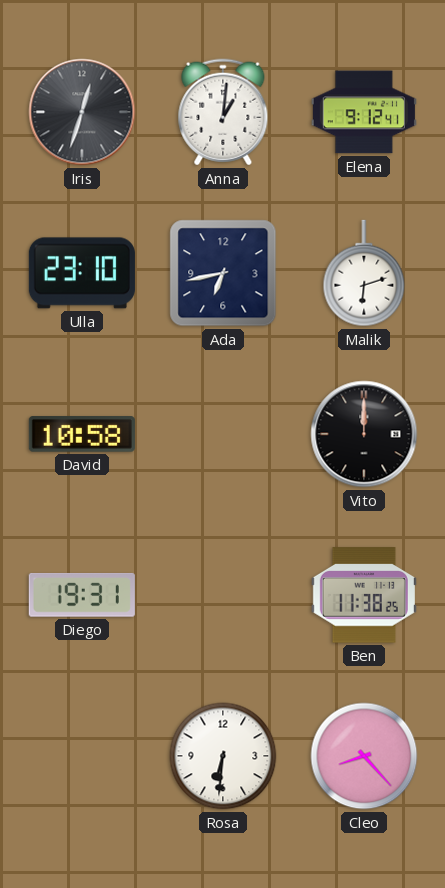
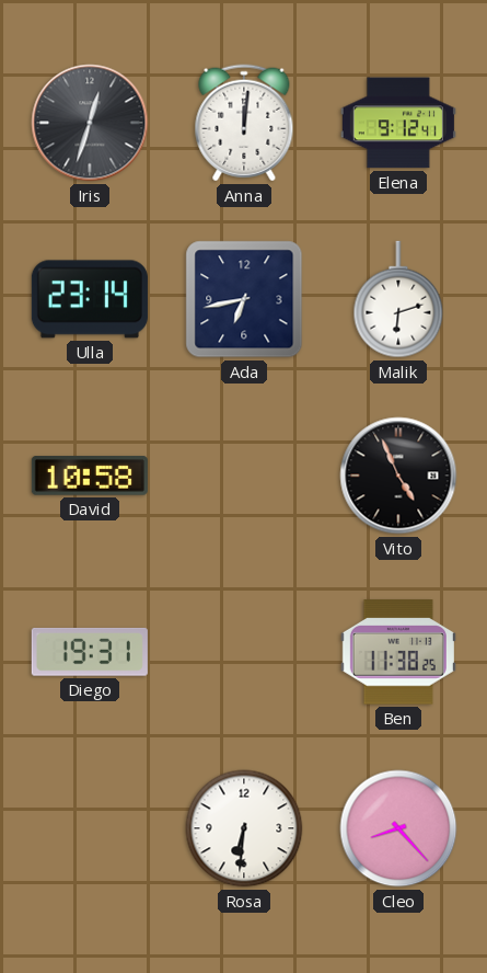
Anna: 1:01 -> 12:01 (244, 123)
Ulla: 23:10 -> 23:14 (90, 299)
Vito: 12:00 -> 4:56 (398, 476)
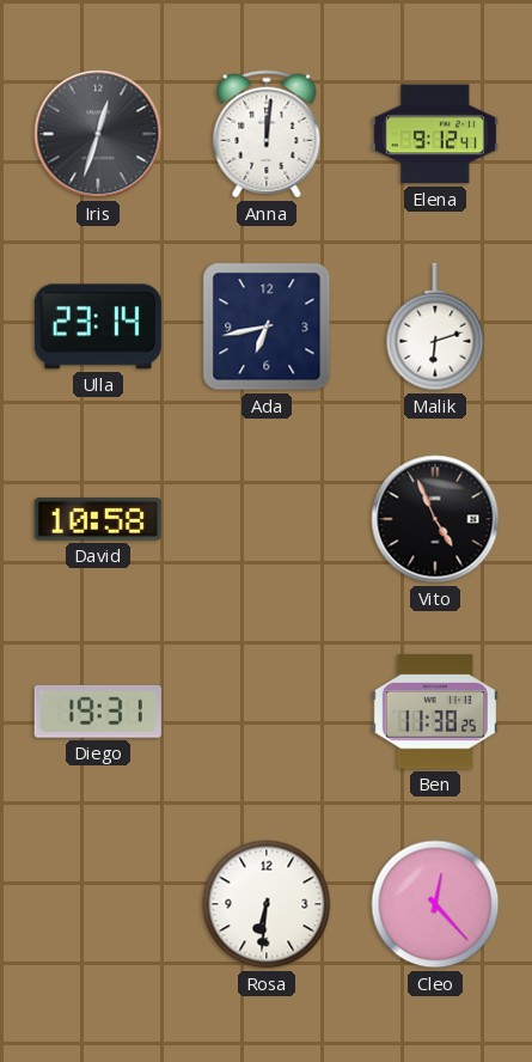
Cleo: 8:23 -> 12:23 (435, 904)
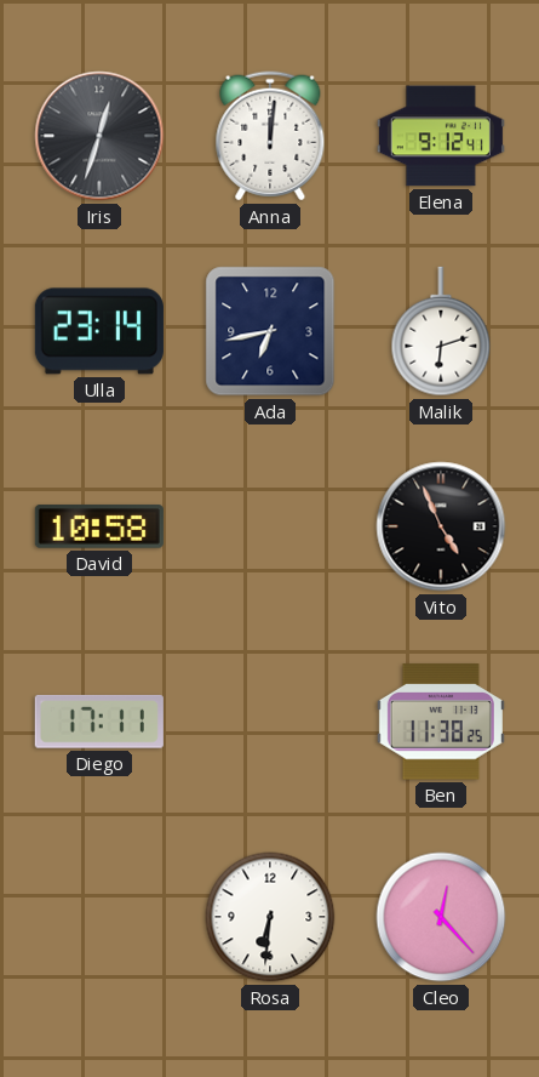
Diego: 19:31 -> 17:11 (99, 722)
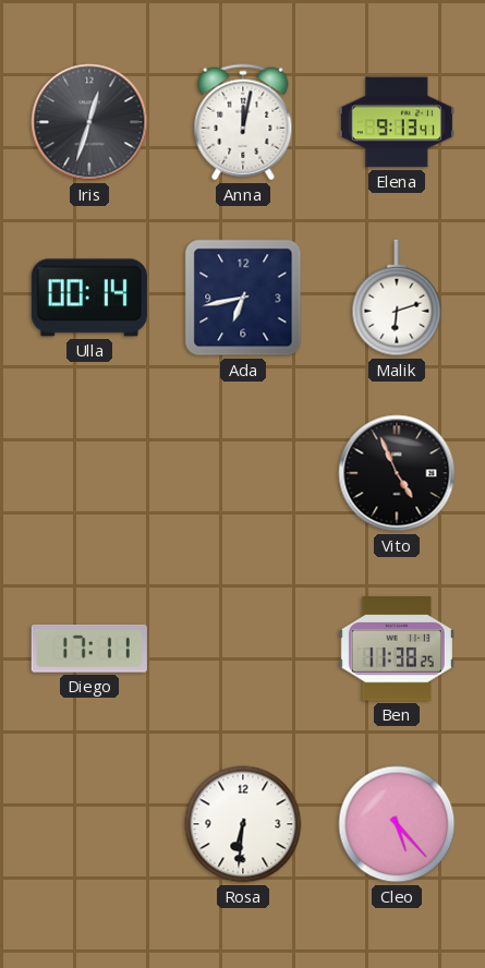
Anna: 12:01 -> 12:02 (243, 122)
Elena: 9:12 -> 9:13 (397, 122)
Ulla: 23:14 -> 00:14 (89, 298)
David: 10:58 -> none (99, 526)
Cleo: 12:23 -> 5:23 (397, 824)
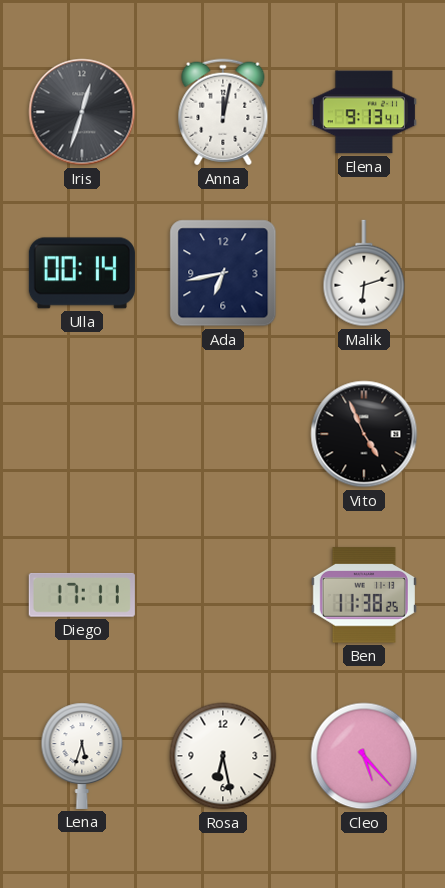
Lena: none -> 5:33 (82, 756)
Rosa: 6:31 -> 6:28 (223, 756)
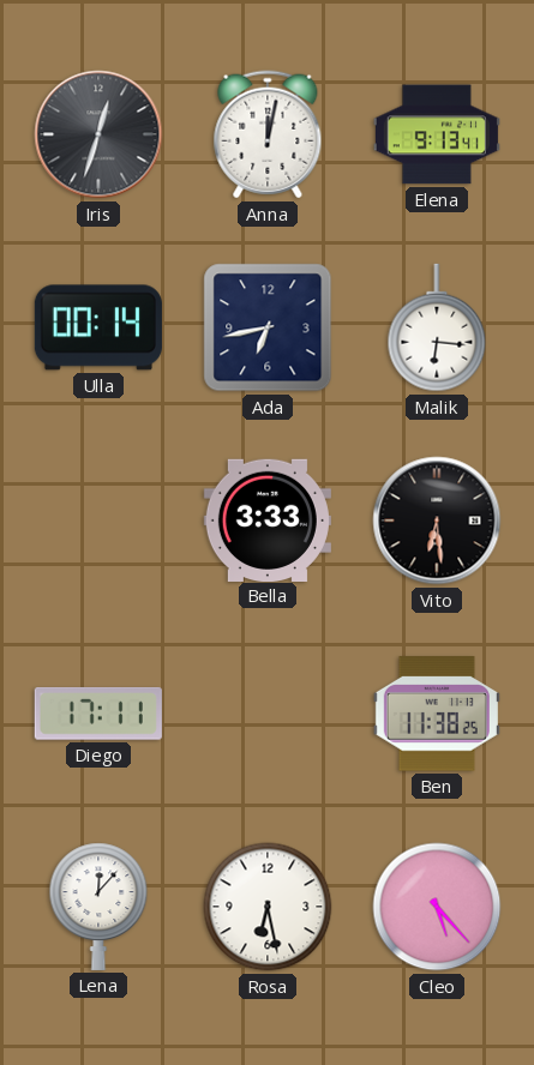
Malik: 6:12 -> 6:16 (437, 327)
Bella: none -> 3:33 (268, 519)
Vito: 4:56 -> 6:29 (437, 521)
Lena: 5:33 -> 12:07 (98, 907)
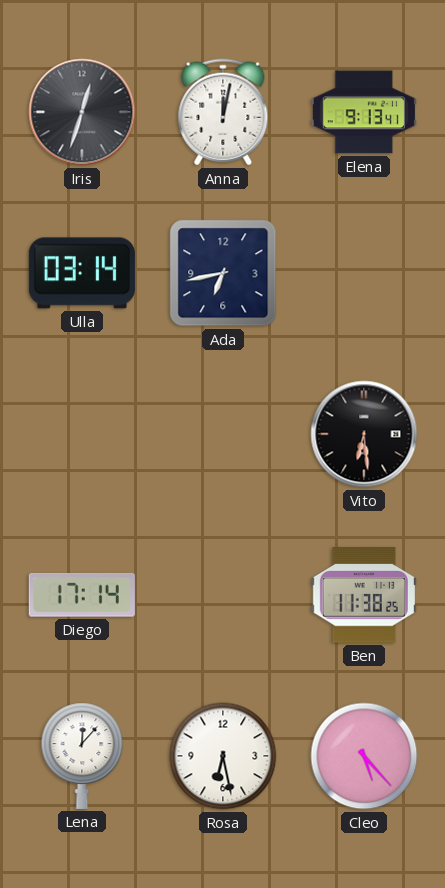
Ulla: 00:14 -> 03:14 (82, 273)
Malik: 6:16 -> none (437, 327)
Bella: 3:33 -> none (268, 519)
Diego: 17:11 -> 17:14 (82, 595)
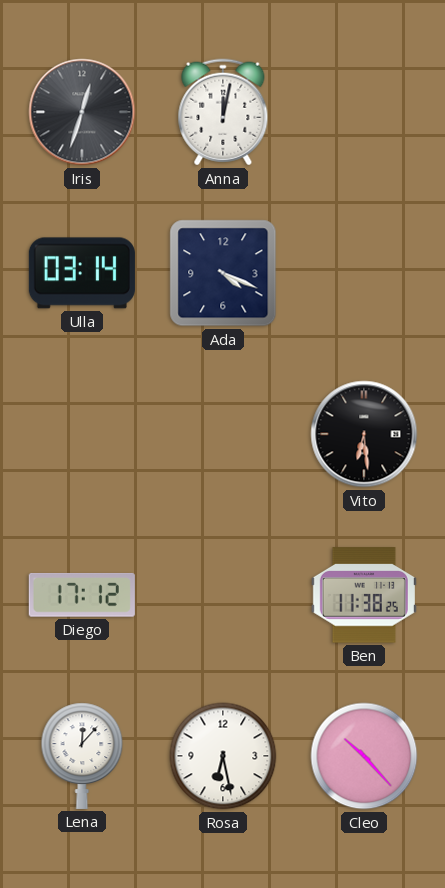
Elena: 9:13 -> none (364, 112)
Ada: 6:43 -> 4:19 (223, 273)
Diego: 17:14 -> 17:12 (82, 595)
Cleo: 5:23 -> 10:23 (364, 756)
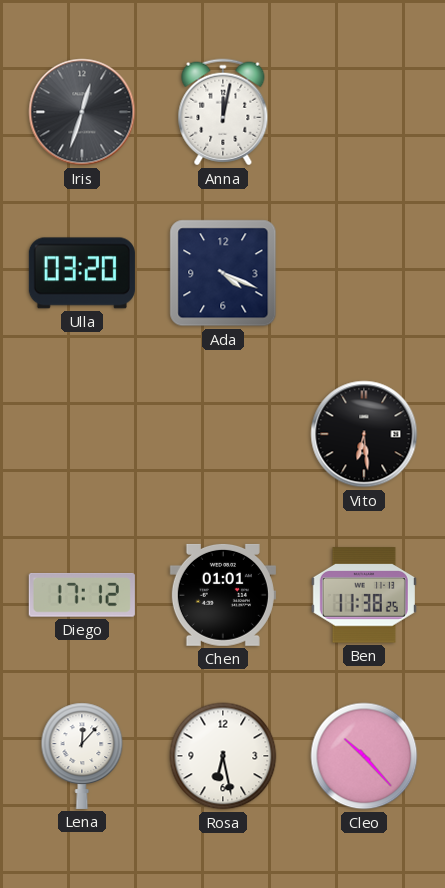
Ulla: 03:14 -> 03:20 (82, 273)
Chen: none -> 01:01 (223, 595)
